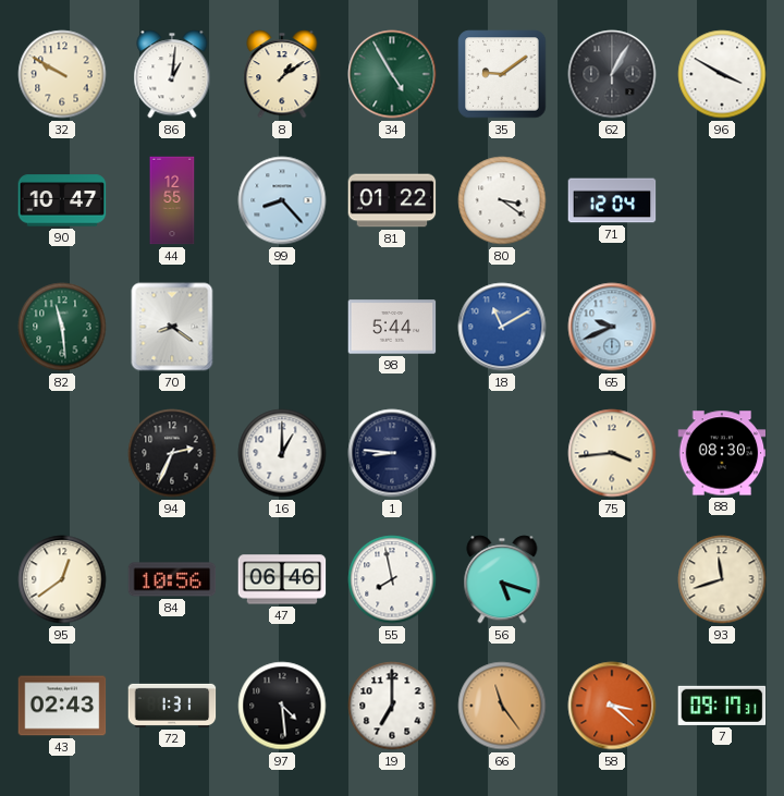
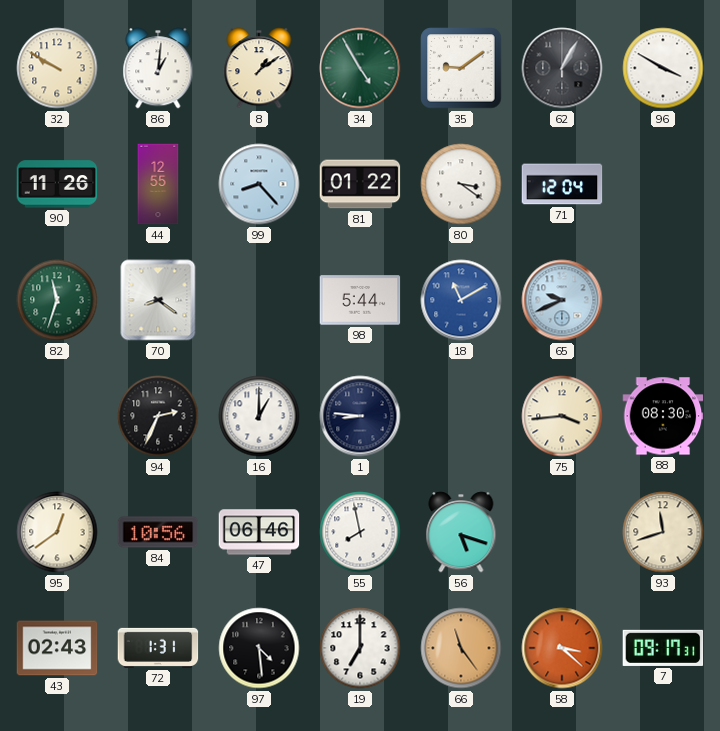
90: 10:47 -> 11:26 (57, 184)
82: 11:29 -> 11:33 (57, 300)
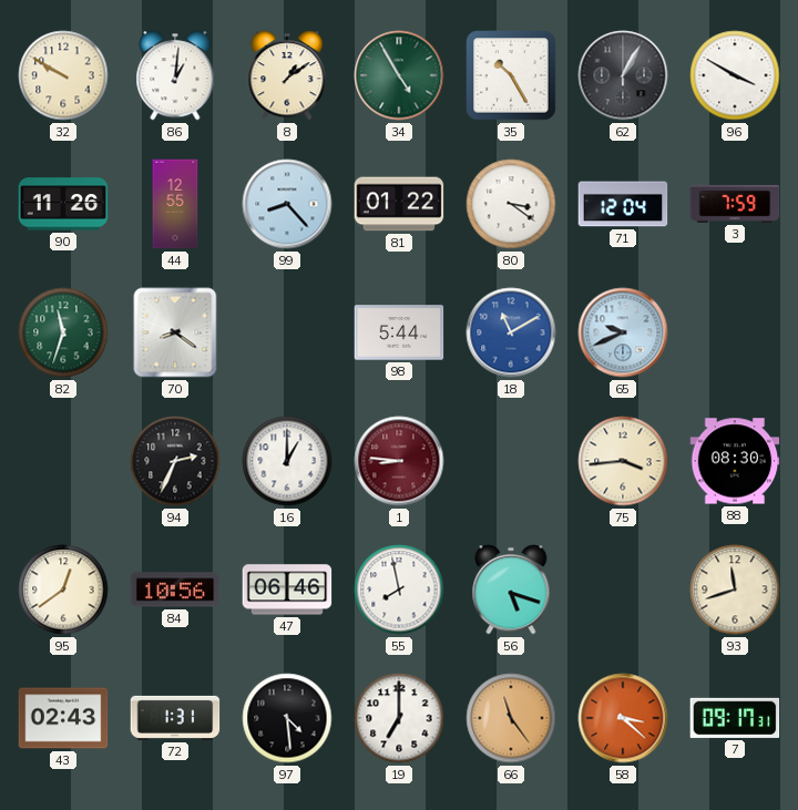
35: 9:09 -> 10:25 (511, 75)
3: none -> 7:59 (735, 204)
1 dial: navy -> burgundy (399, 461)
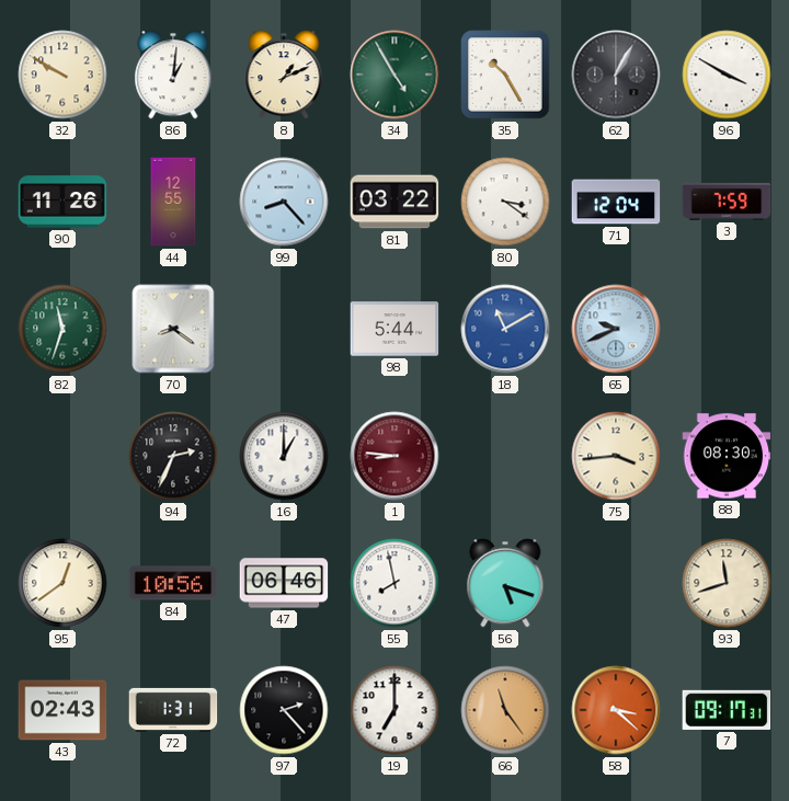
8: 1:09 -> 1:11 (284, 75)
81: 01:22 -> 03:22 (395, 202)
97: 4:29 -> 2:23 (284, 710)
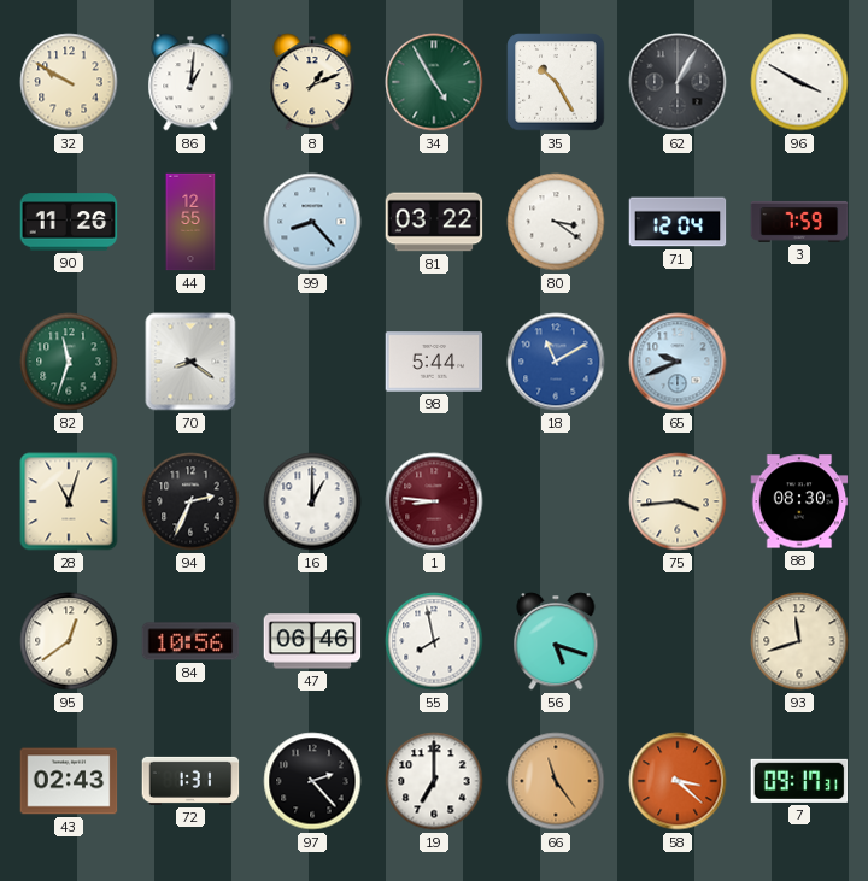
28: none -> 11:03 (69, 501)
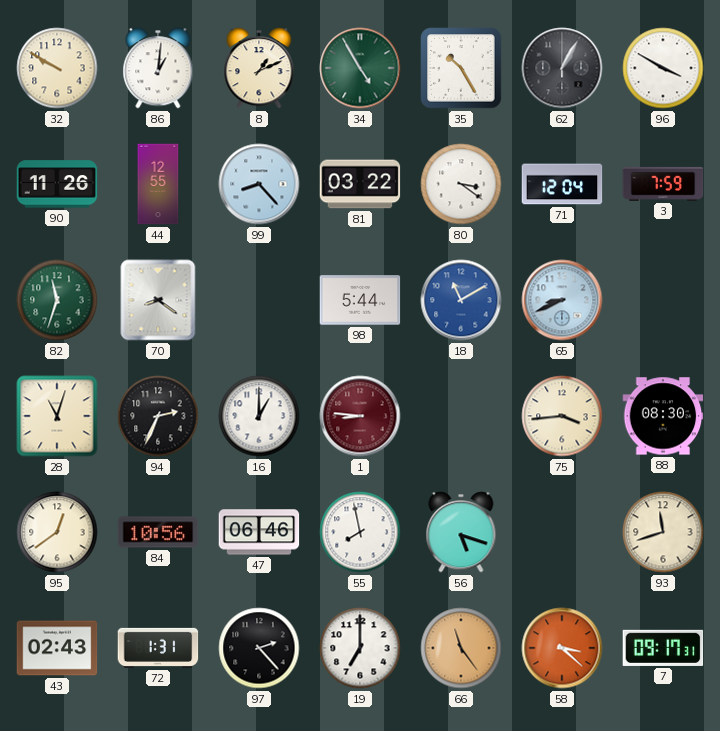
65: 9:41 -> 8:41 (562, 300)
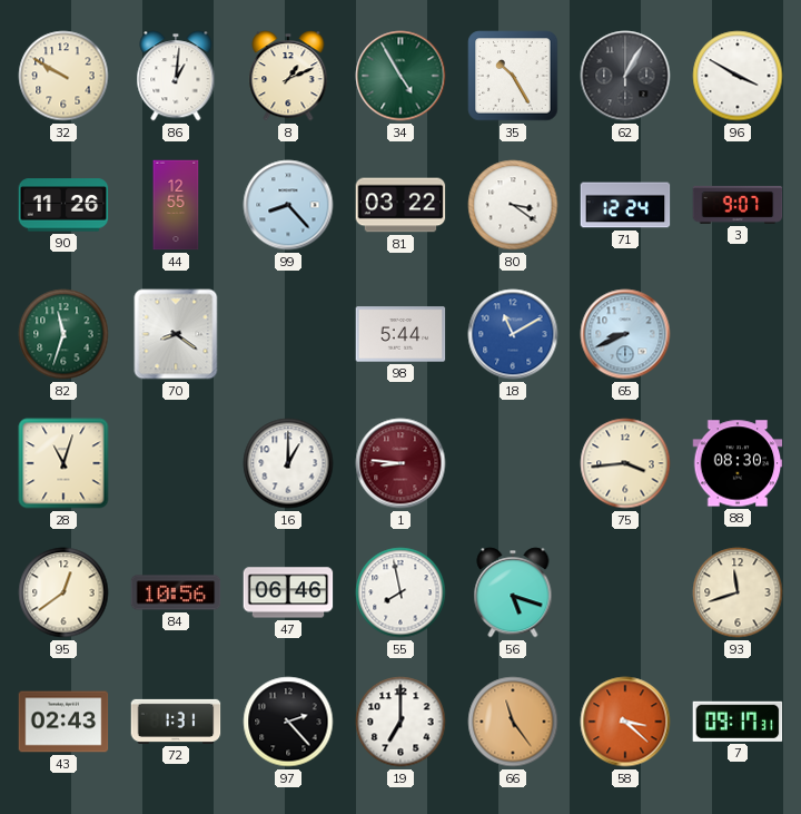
71: 12:04 -> 12:24 (625, 205)
3: 7:59 -> 9:07 (738, 205)
94: 2:34 -> none (158, 416)
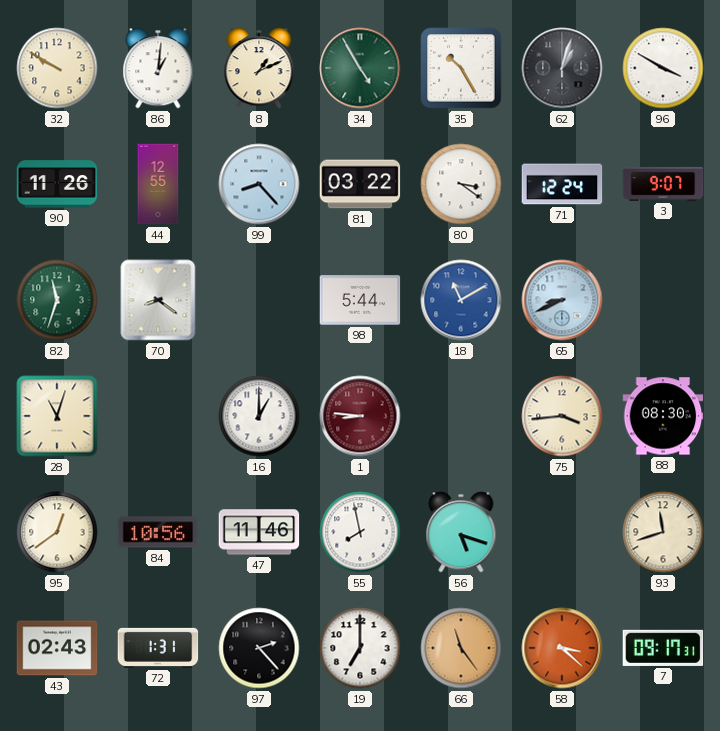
62: 1:05 -> 1:03 (562, 68)
47: 06:46 -> 11:46 (259, 532)
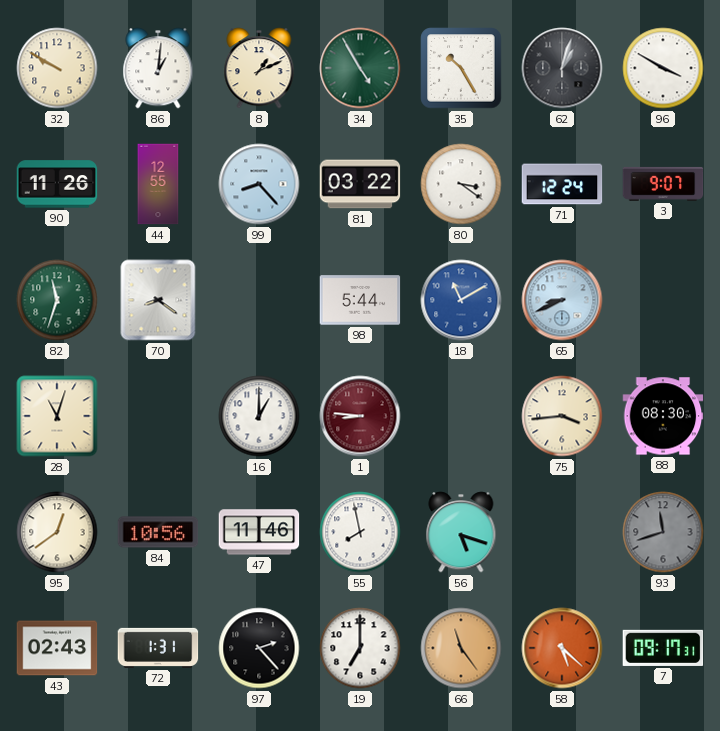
93 dial: cream -> grey (663, 532)
58: 3:22 -> 5:22 (562, 648)
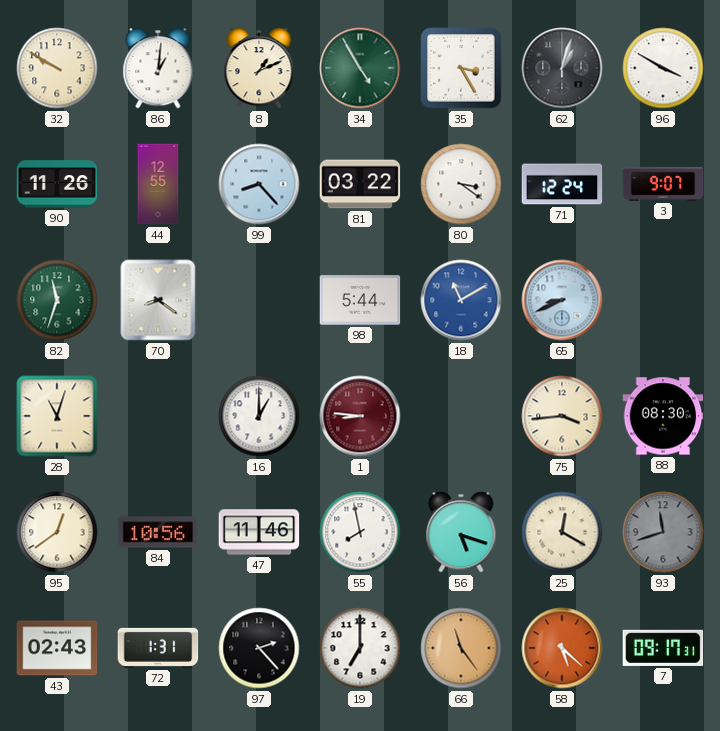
35: 10:25 -> 3:25 (461, 68)
25: none -> 12:20 (562, 532)
